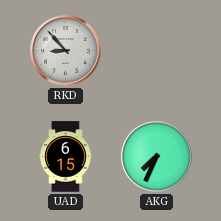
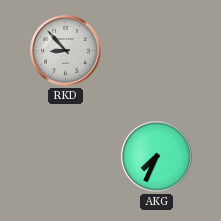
UAD: 6:15 -> none (66, 157)
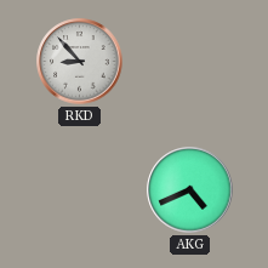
AKG: 7:34 -> 4:41 (190, 190)
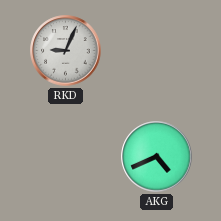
RKD: 8:53 -> 9:04 (66, 51)
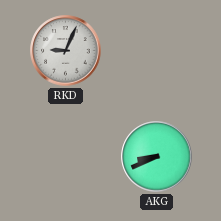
AKG: 4:41 -> 8:41 (157, 157)
